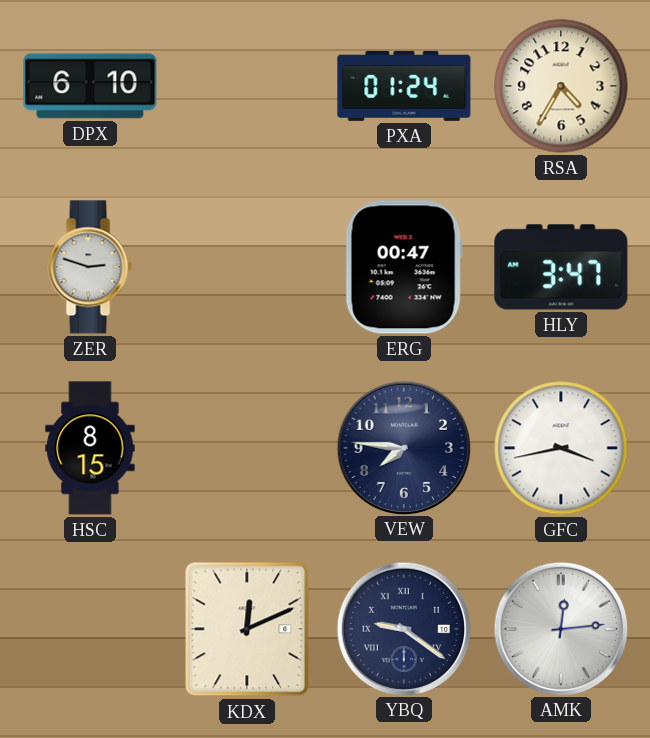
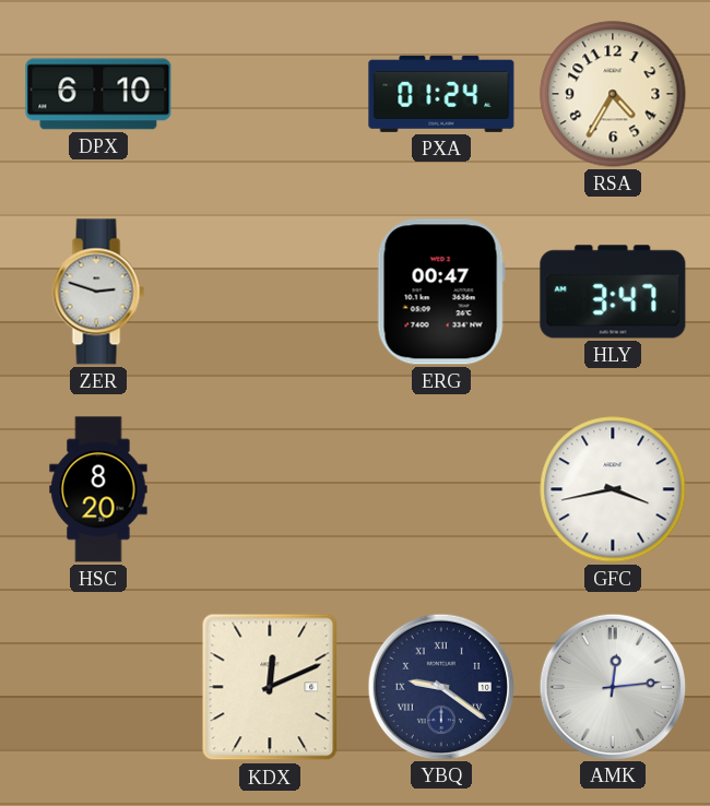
HSC: 8:15 -> 8:20 (98, 489)
VEW: 7:46 -> none (403, 447)
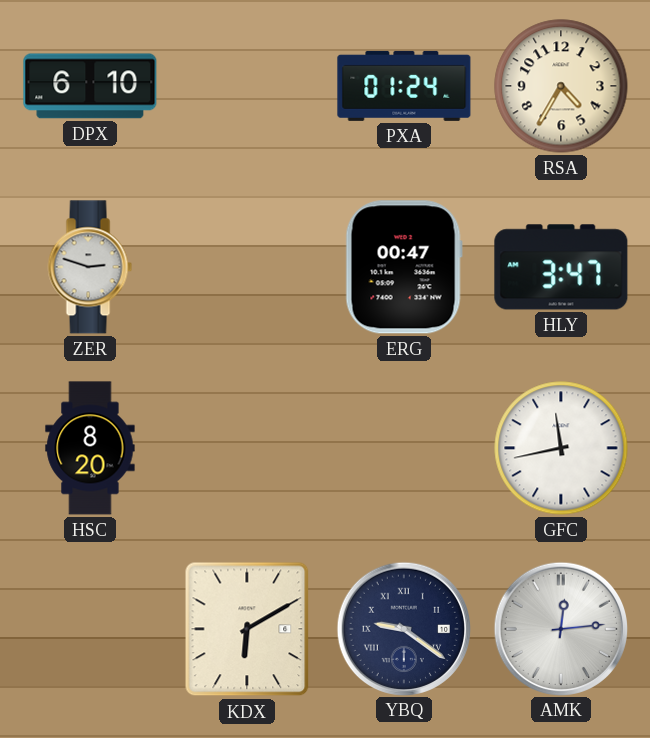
GFC: 3:43 -> 11:43 (561, 448)
KDX: 12:11 -> 6:10 (247, 629)
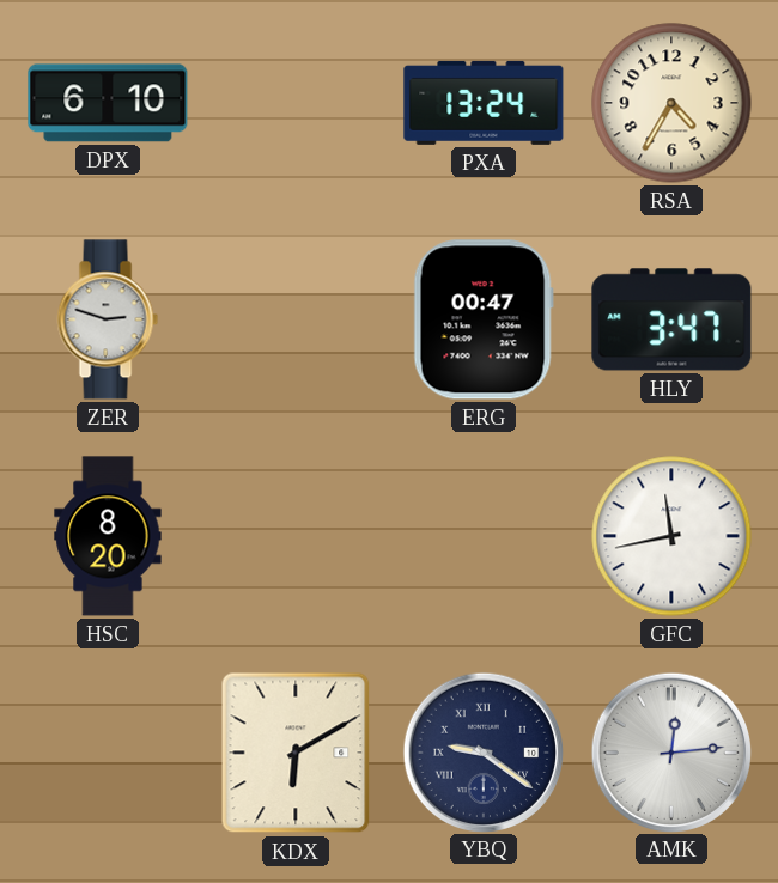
PXA: 01:24 -> 13:24 (484, 103)
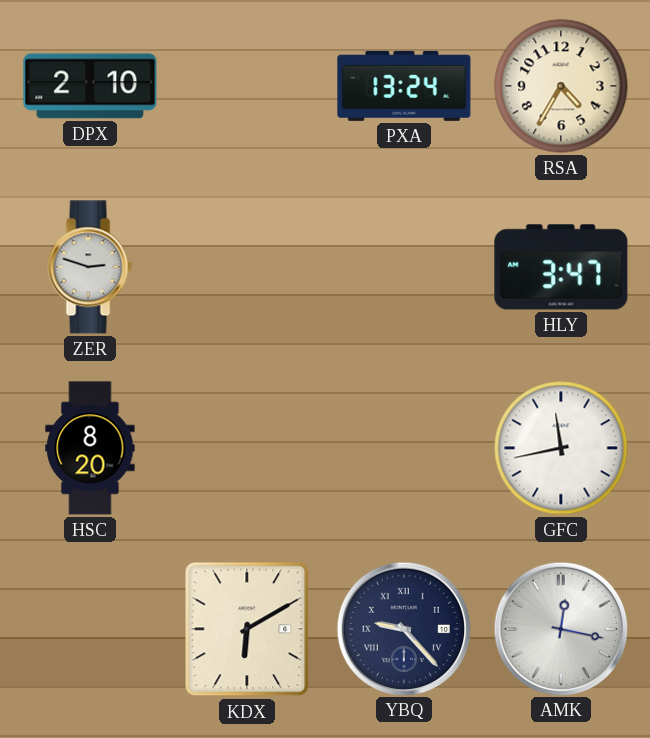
DPX: 6:10 -> 2:10 (90, 86)
ERG: 00:47 -> none (484, 319)
YBQ: 9:21 -> 9:23 (403, 628)
AMK: 12:14 -> 12:17 (560, 628)
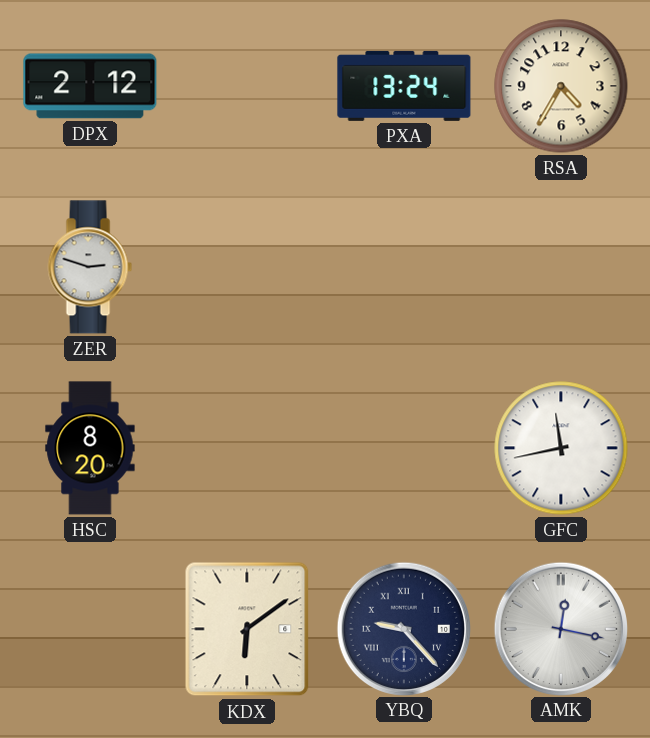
DPX: 2:10 -> 2:12 (90, 86)
HLY: 3:47 -> none (561, 267)
KDX: 6:10 -> 6:09 (247, 629)
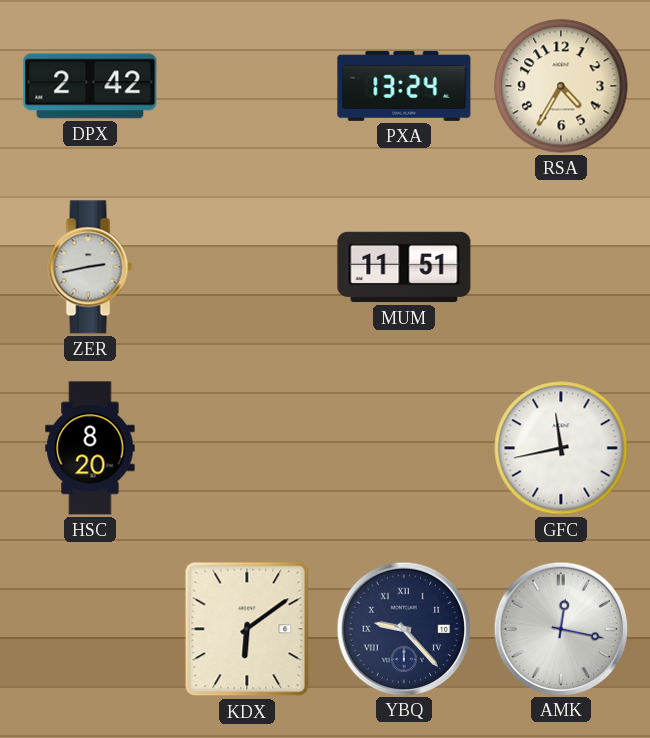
DPX: 2:12 -> 2:42 (90, 86)
ZER: 2:48 -> 2:43 (90, 267)
MUM: none -> 11:51 (404, 267)
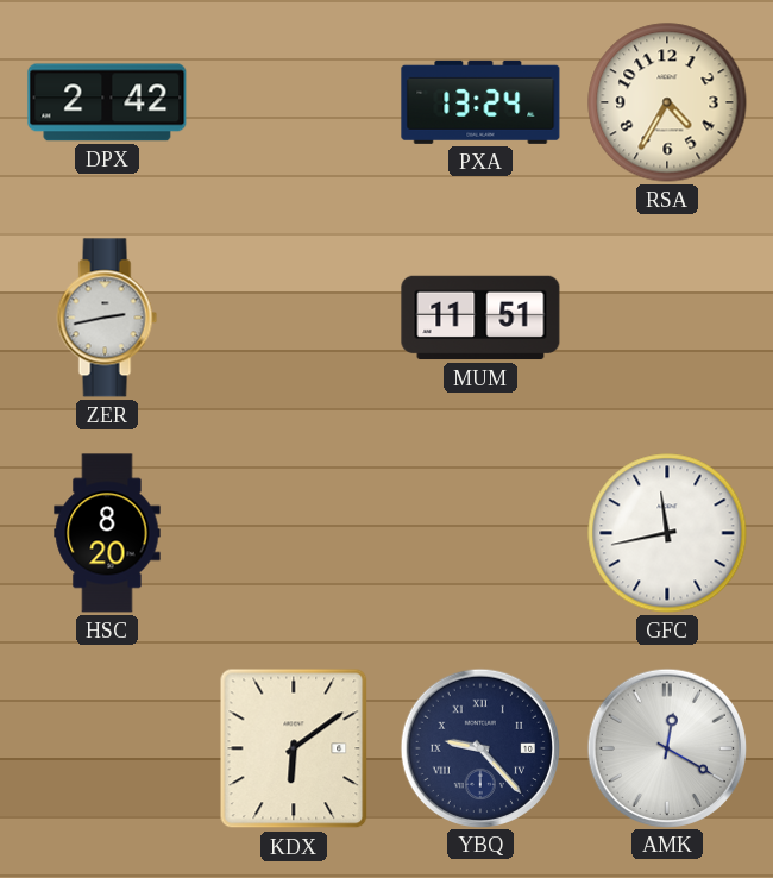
AMK: 12:17 -> 12:20 (666, 747)
